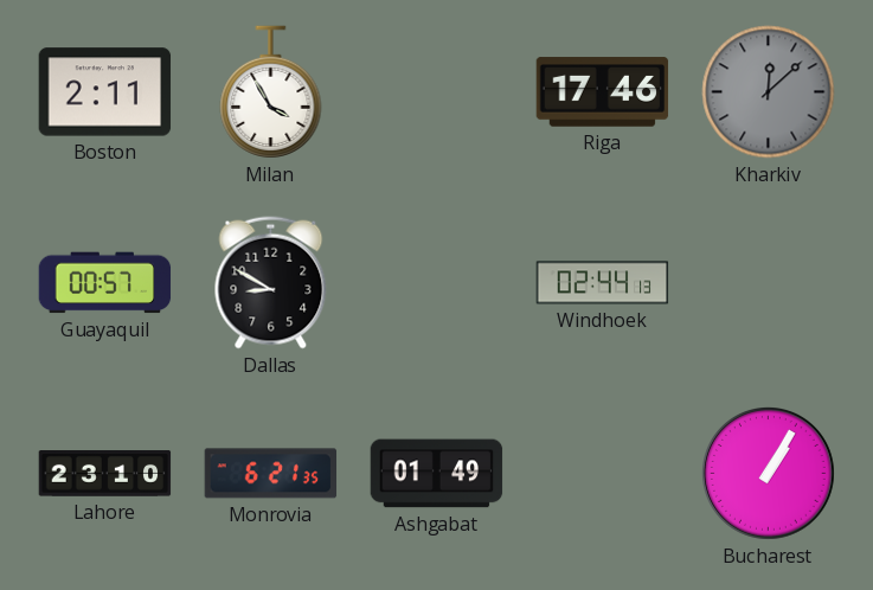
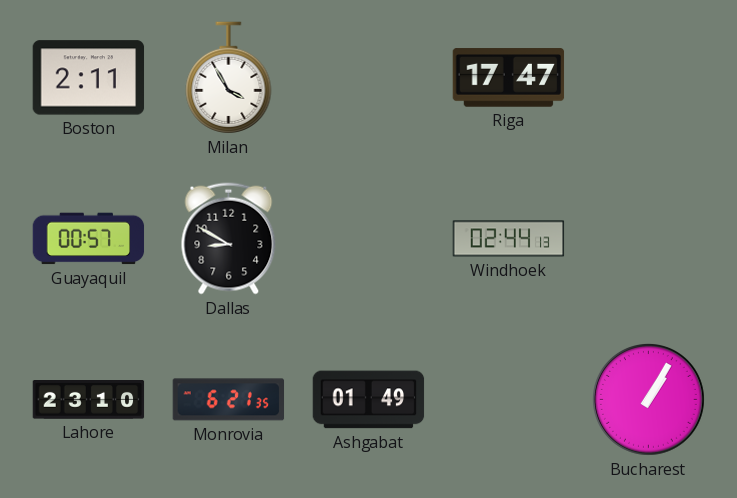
Riga: 17:46 -> 17:47 (509, 78)
Kharkiv: 12:08 -> none (769, 92)
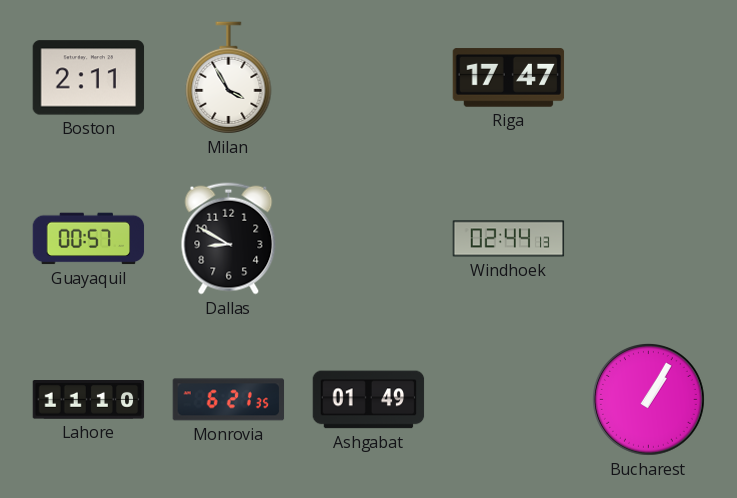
Lahore: 23:10 -> 11:10 (89, 400)
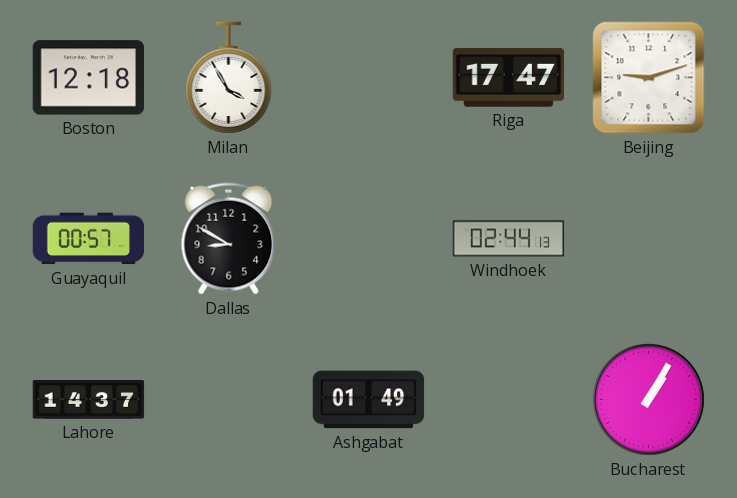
Boston: 2:11 -> 12:18 (89, 78)
Beijing: none -> 9:12 (649, 78)
Lahore: 11:10 -> 14:37 (89, 400)
Monrovia: 6:21 -> none (229, 400)
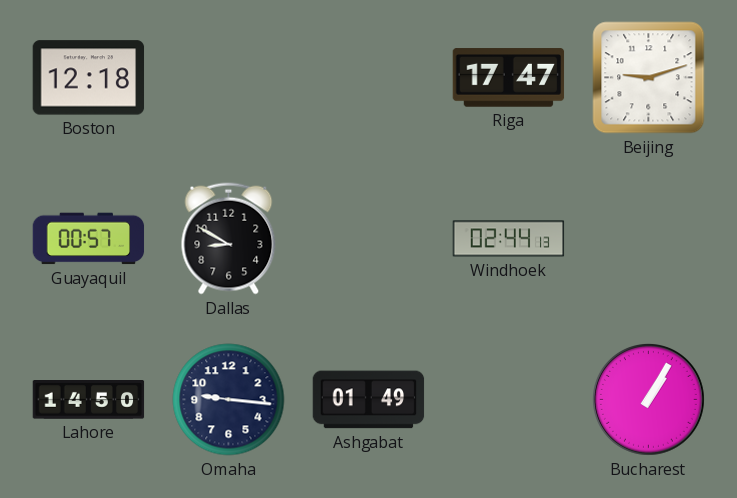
Milan: 3:55 -> none (229, 78)
Lahore: 14:37 -> 14:50 (89, 400)
Omaha: none -> 9:16 (229, 400)
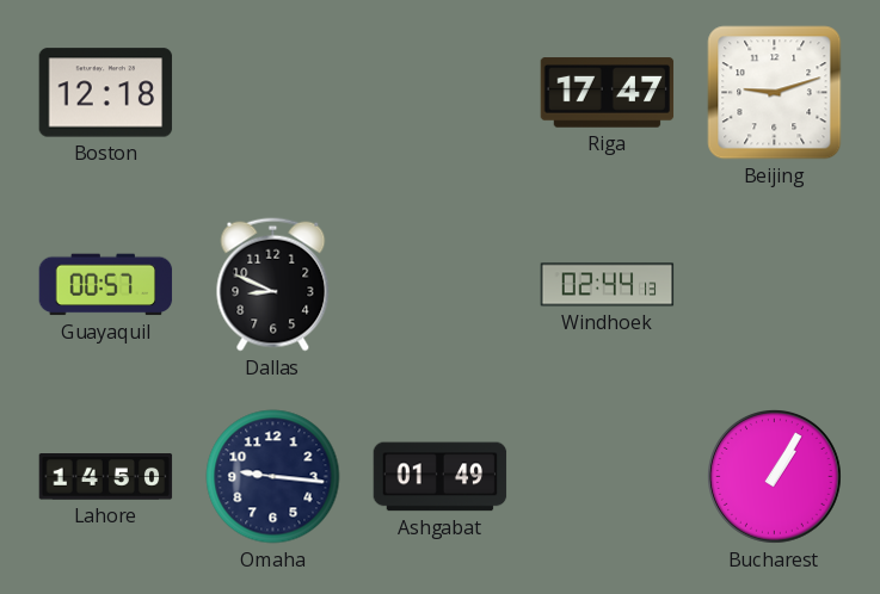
Dallas: 8:50 -> 8:49 (273, 285)
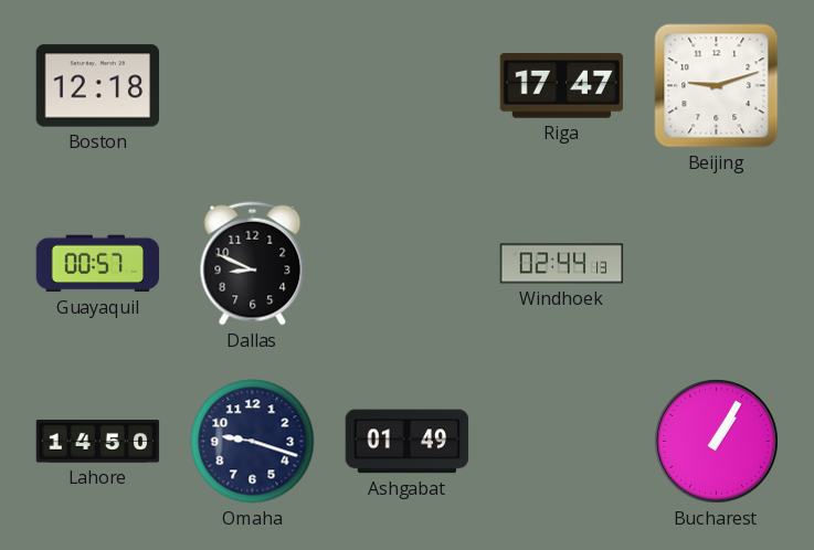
Omaha: 9:16 -> 9:18 (253, 442)
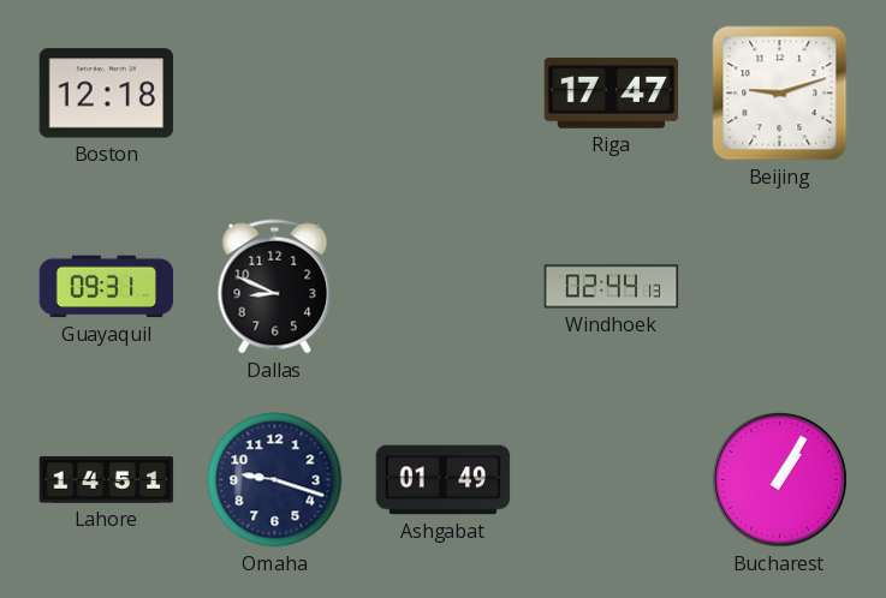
Guayaquil: 00:57 -> 09:31 (107, 287)
Lahore: 14:50 -> 14:51 (107, 480)
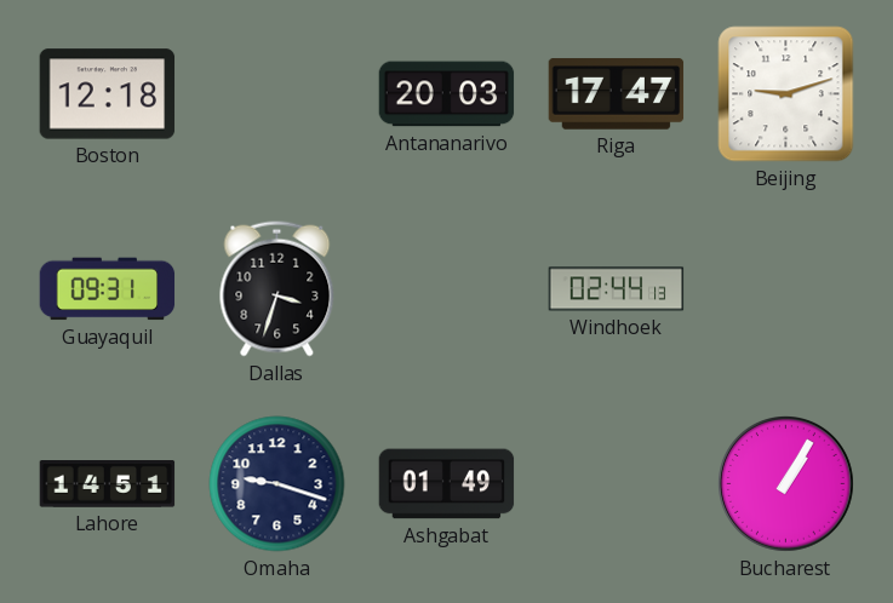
Antananarivo: none -> 20:03 (447, 94)
Dallas: 8:49 -> 3:33 (277, 289)
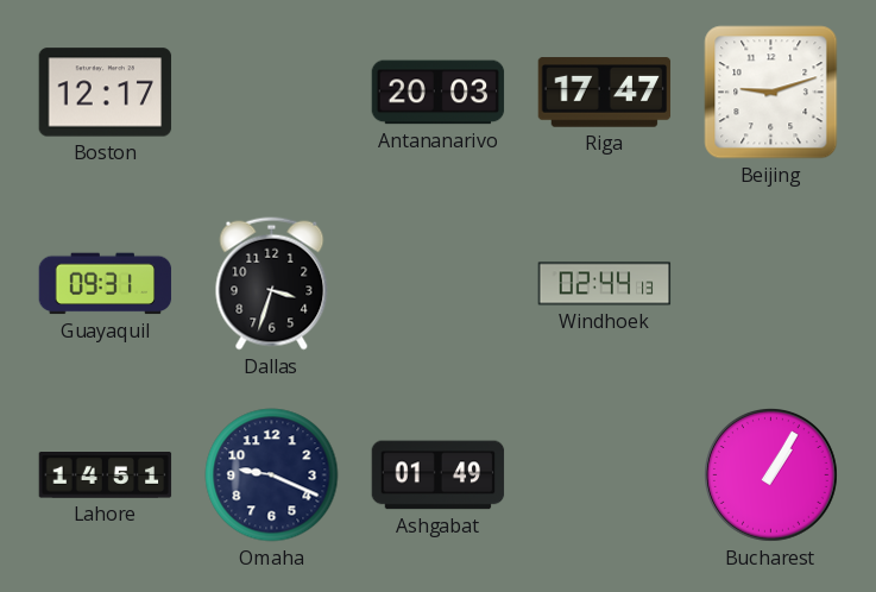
Boston: 12:18 -> 12:17 (106, 93)
Omaha: 9:18 -> 9:19 (272, 476)
